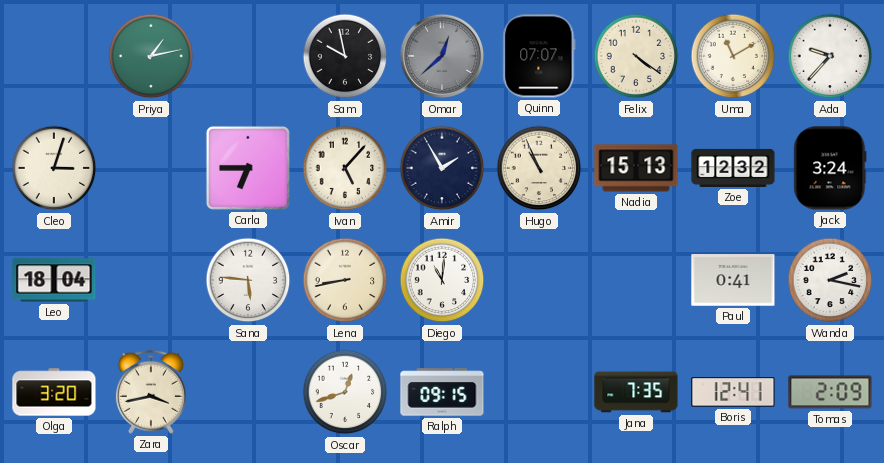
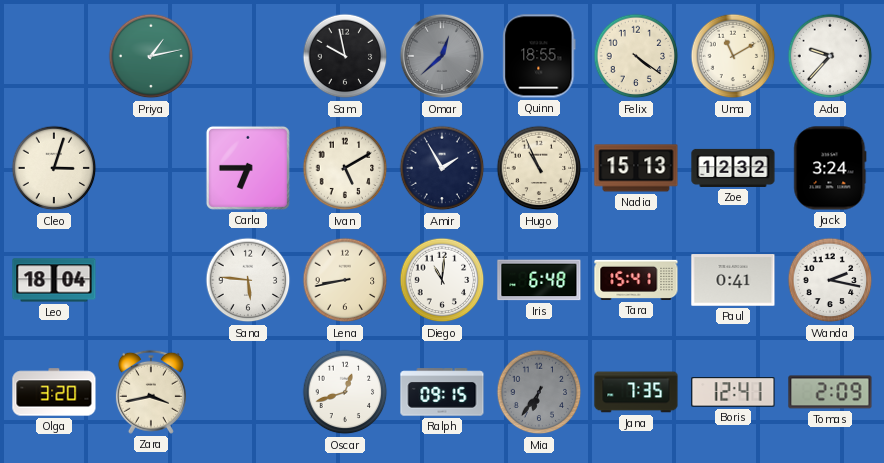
Quinn: 07:07 -> 18:55 (539, 56)
Ivan: 5:07 -> 5:10 (345, 168)
Iris: none -> 6:48 (539, 280)
Tara: none -> 15:41 (636, 280)
Mia: none -> 6:36 (539, 392)
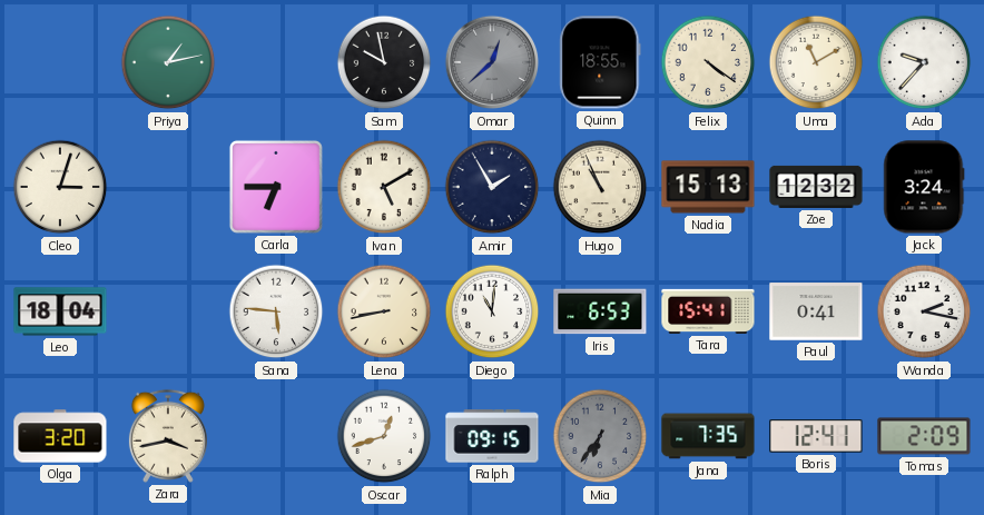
Iris: 6:48 -> 6:53 (600, 311)
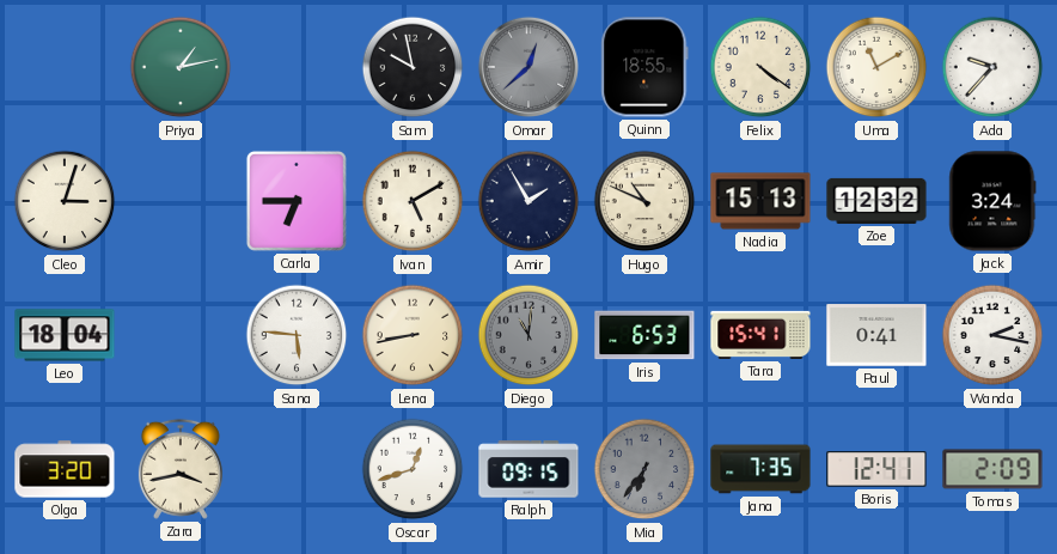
Hugo: 10:56 -> 10:49 (644, 201)
Diego dial: white -> grey (528, 335)
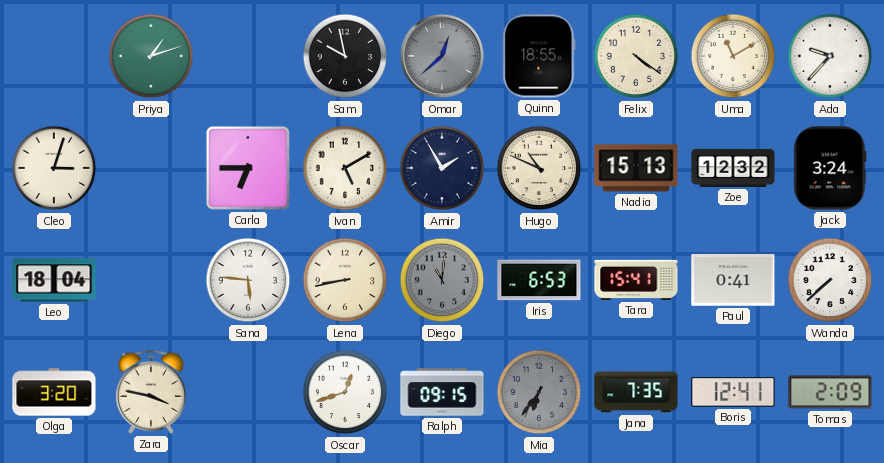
Priya: 1:13 -> 1:12 (151, 56)
Wanda: 2:17 -> 7:38 (830, 280)
Zara: 3:43 -> 3:47 (151, 392)
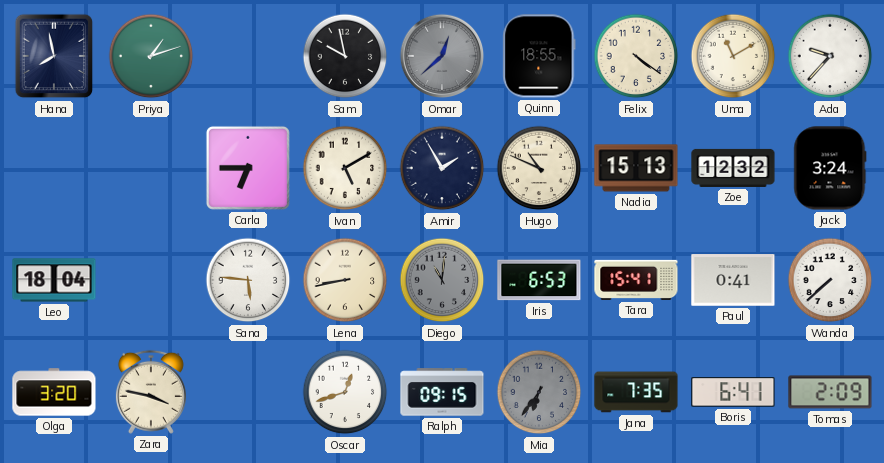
Hana: none -> 7:58 (54, 56)
Cleo: 3:03 -> none (54, 168)
Boris: 12:41 -> 6:41 (733, 392)
